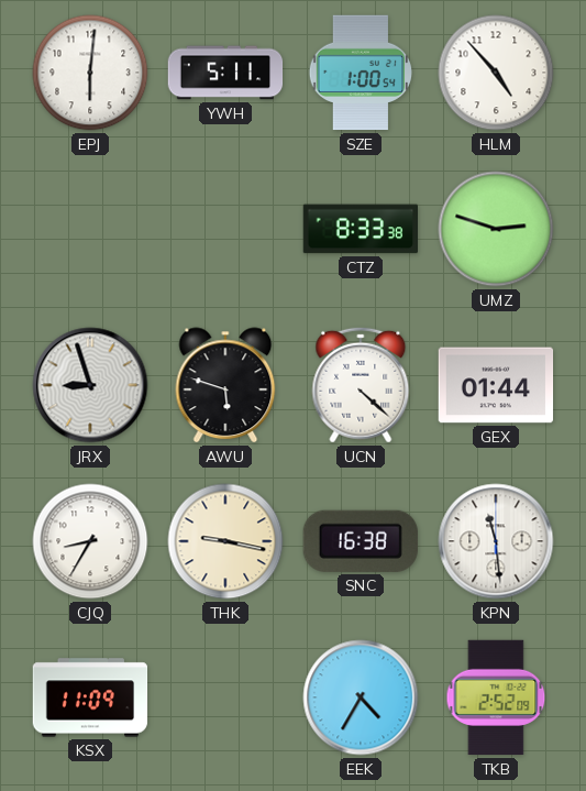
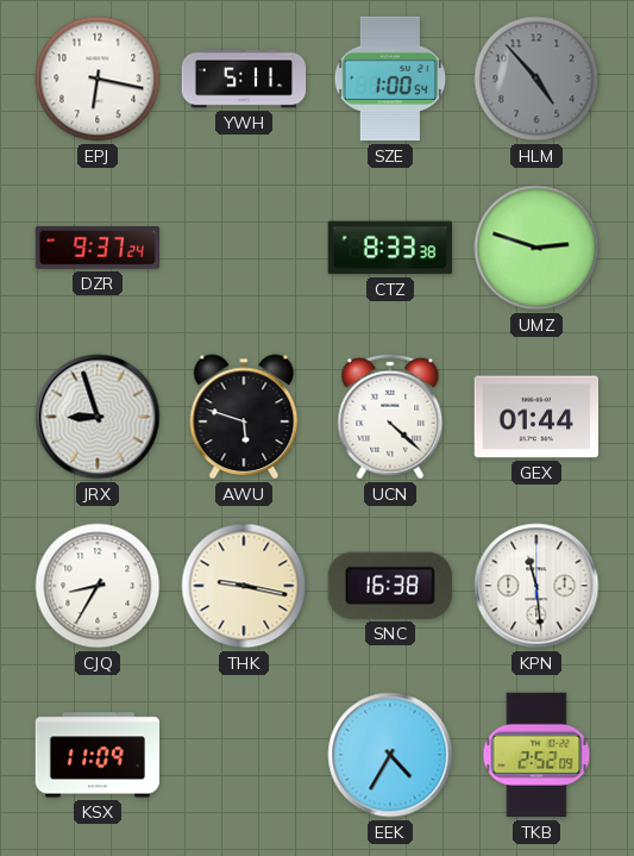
EPJ: 6:01 -> 6:17 (98, 79)
HLM dial: white -> grey (536, 79)
DZR: none -> 9:37 (98, 248)
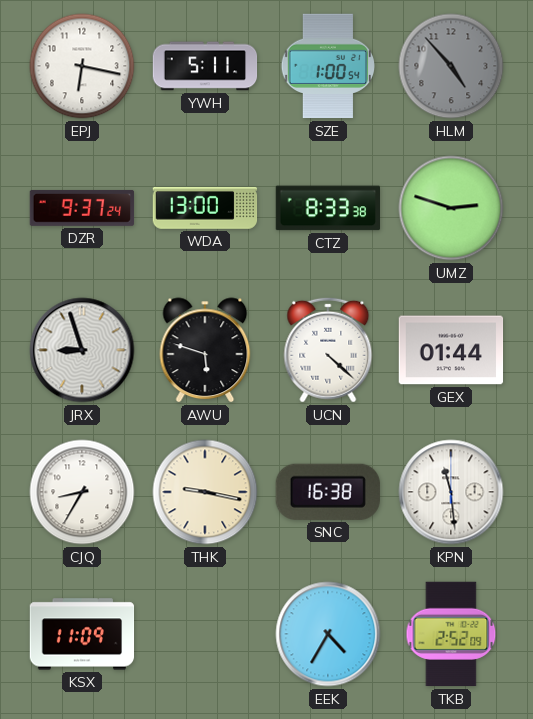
WDA: none -> 13:00 (205, 208)
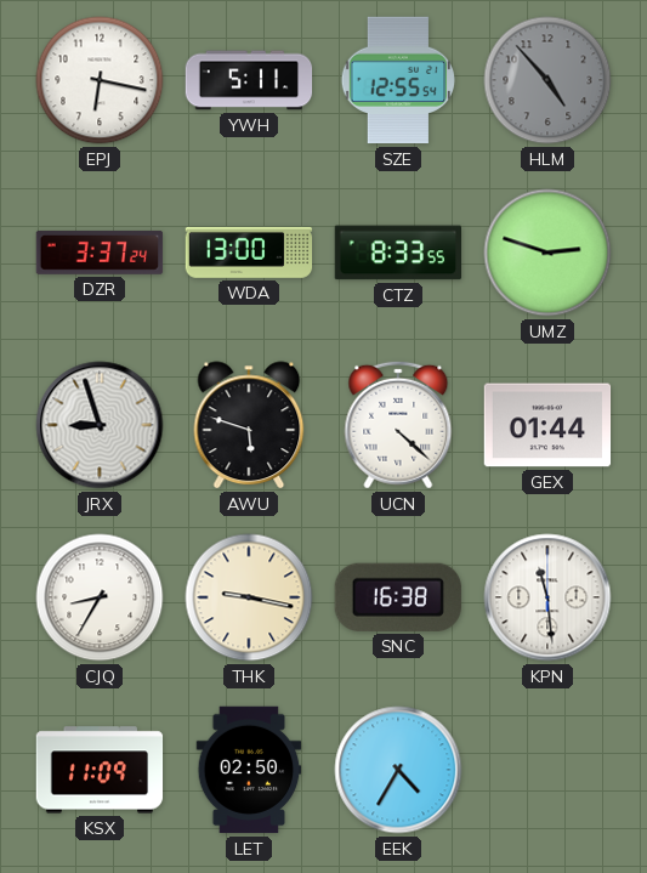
SZE: 1:00 -> 12:55 (398, 80)
DZR: 9:37 -> 3:37 (100, 253)
CTZ: 8:33:38 -> 8:33:55 (397, 253)
LET: none -> 02:50 (249, 770)
TKB: 2:52 -> none (451, 634)
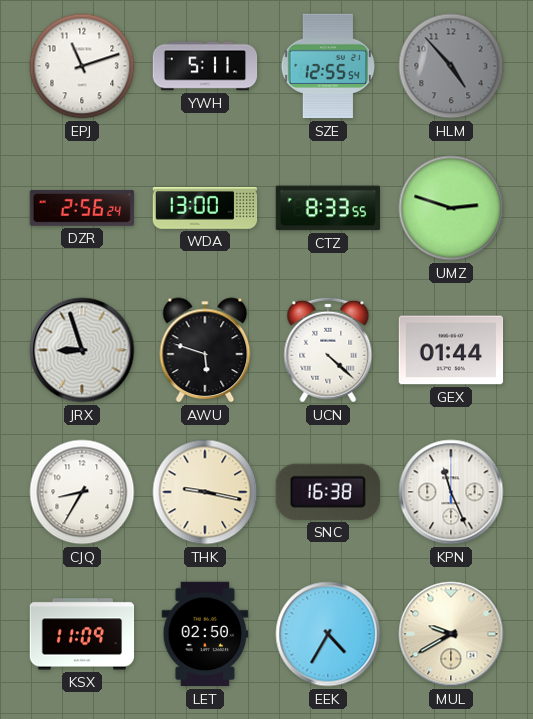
EPJ: 6:17 -> 11:12 (82, 66)
DZR: 3:37 -> 2:56 (82, 208)
KPN: 11:29 -> 11:26 (451, 492)
MUL: none -> 9:40 (451, 634)
